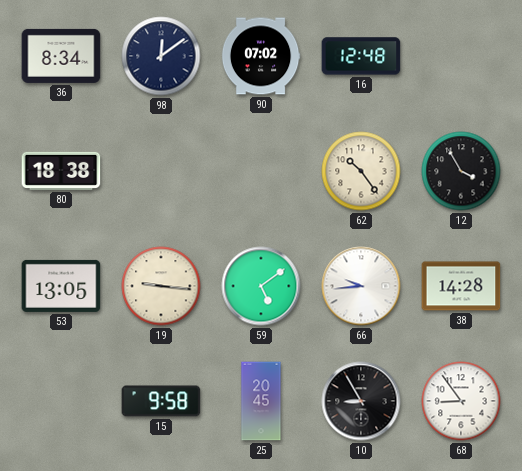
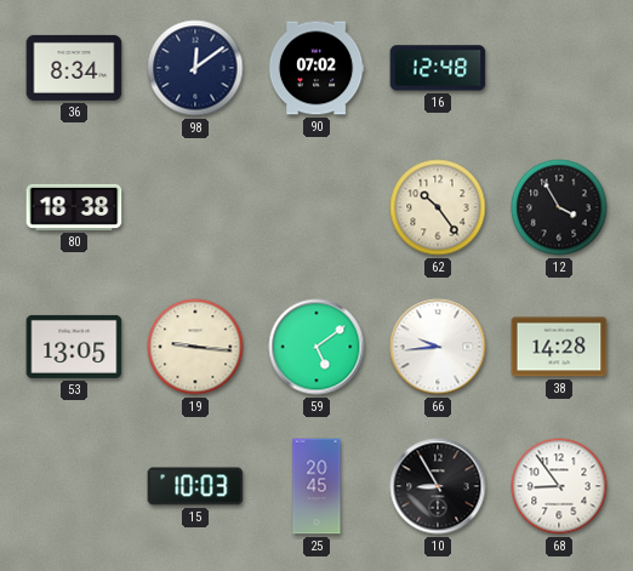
15: 9:58 -> 10:03 (195, 486)
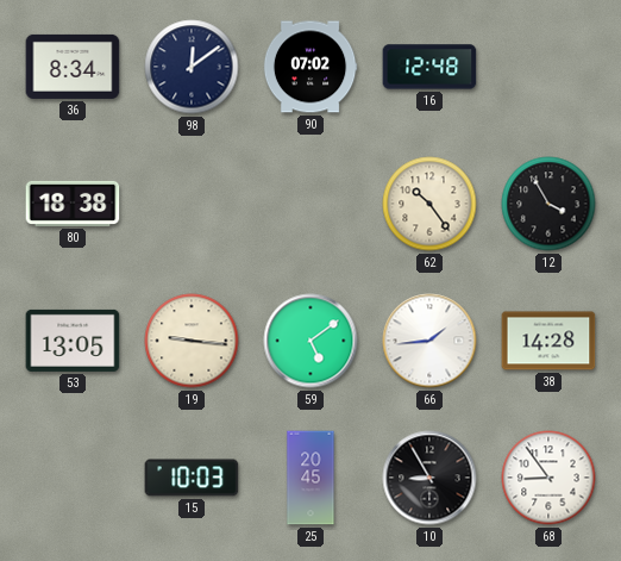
66: 9:44 -> 1:44 (429, 341)
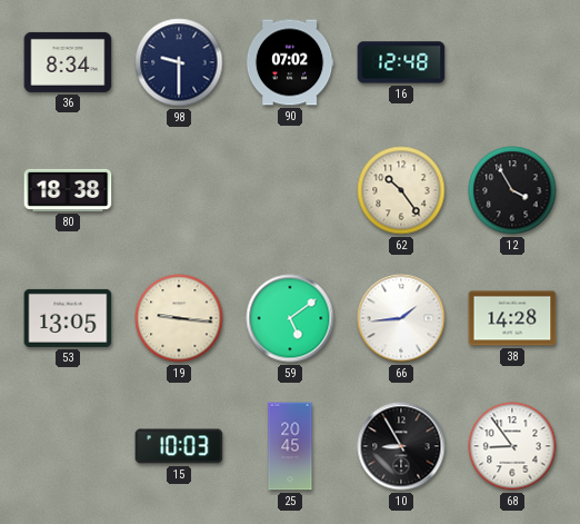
98: 12:09 -> 9:30 (179, 62)
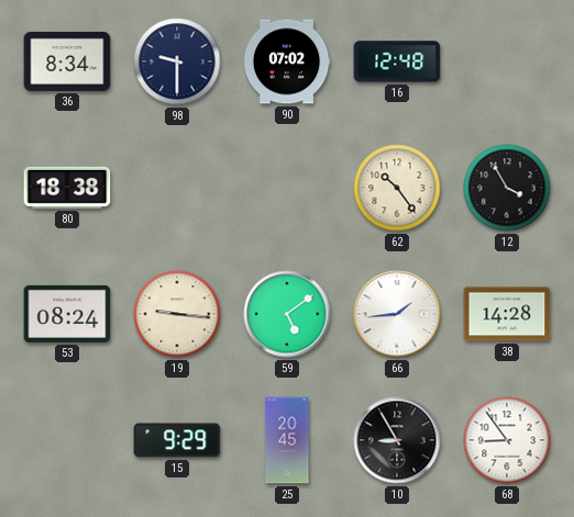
53: 13:05 -> 08:24 (67, 314)
15: 10:03 -> 9:29 (177, 440)
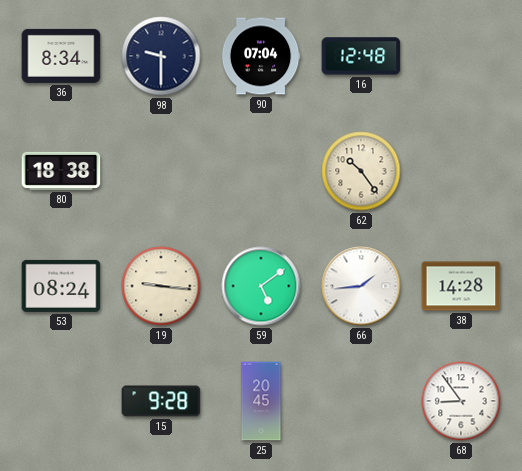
90: 07:02 -> 07:04 (261, 56)
12: 3:55 -> none (507, 188)
15: 9:29 -> 9:28 (161, 401)
10: 8:55 -> none (397, 440)
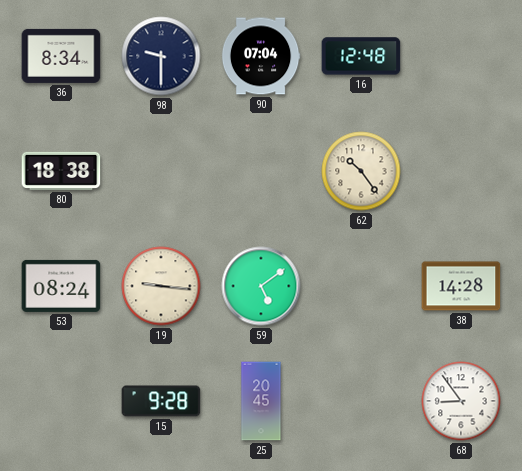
66: 1:44 -> none (361, 286)
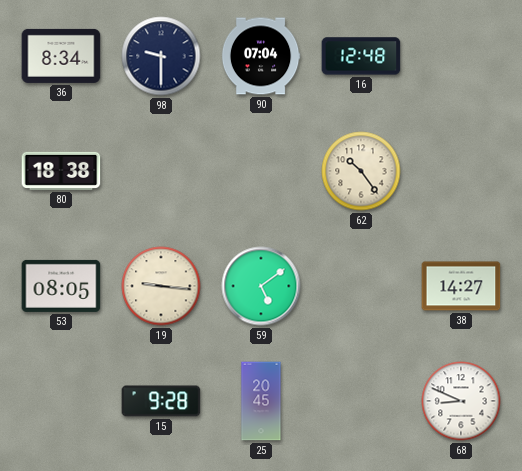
53: 08:24 -> 08:05 (61, 286)
38: 14:28 -> 14:27 (461, 286)
68: 8:54 -> 8:49 (461, 401)
